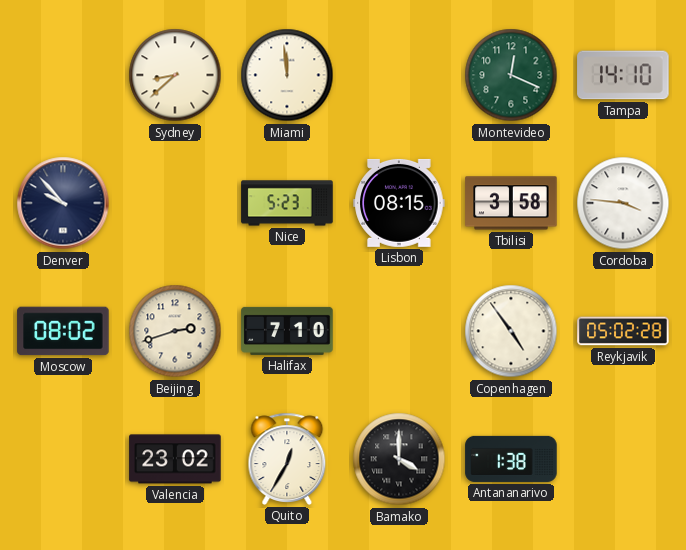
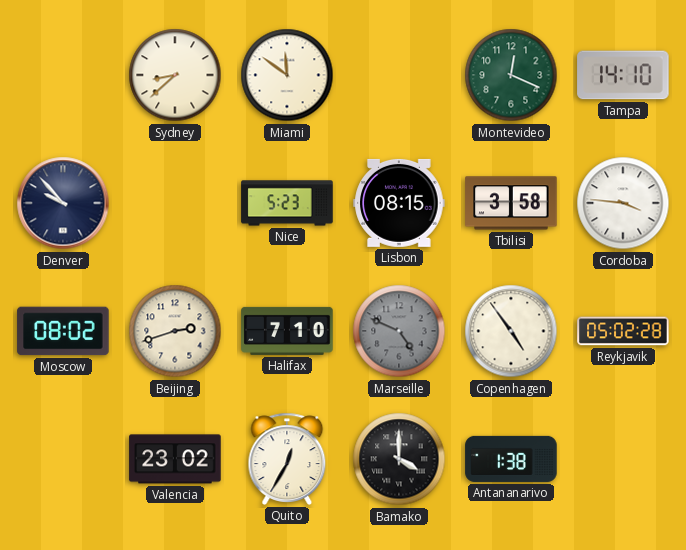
Miami: 11:59 -> 11:51 (287, 75)
Marseille: none -> 4:49 (399, 331)
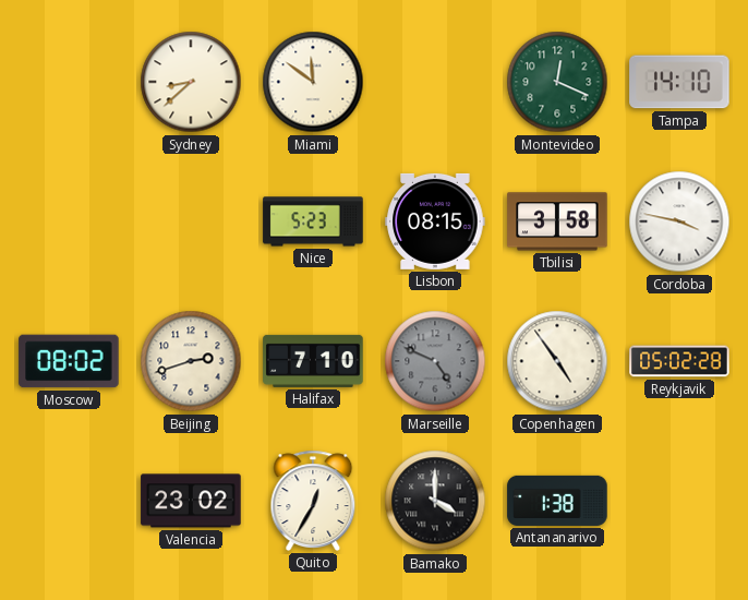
Denver: 9:53 -> none (63, 203)
Cordoba: 3:46 -> 3:47 (679, 221)
